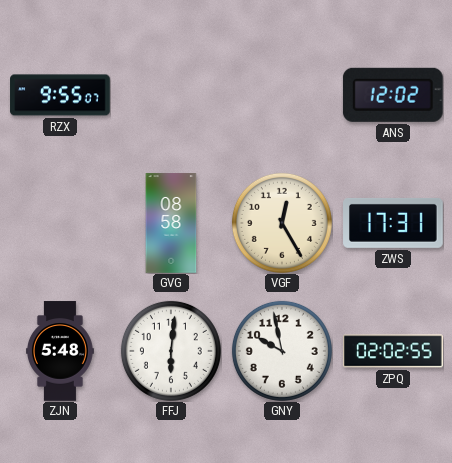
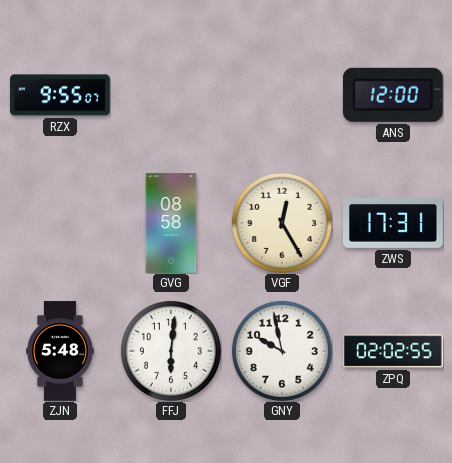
ANS: 12:02 -> 12:00 (393, 95)
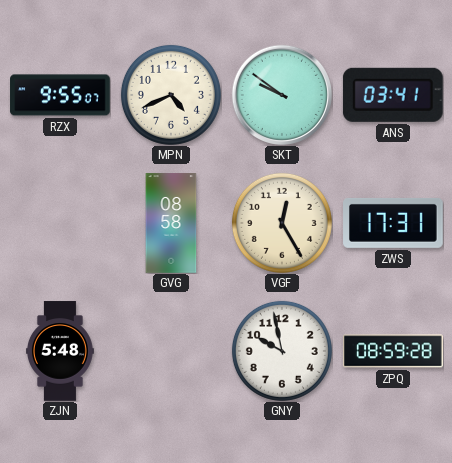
MPN: none -> 4:41 (171, 95)
SKT: none -> 9:51 (281, 94)
ANS: 12:00 -> 03:41 (393, 95)
FFJ: 6:01 -> none (171, 351)
ZPQ: 02:02 -> 08:59 (394, 351)
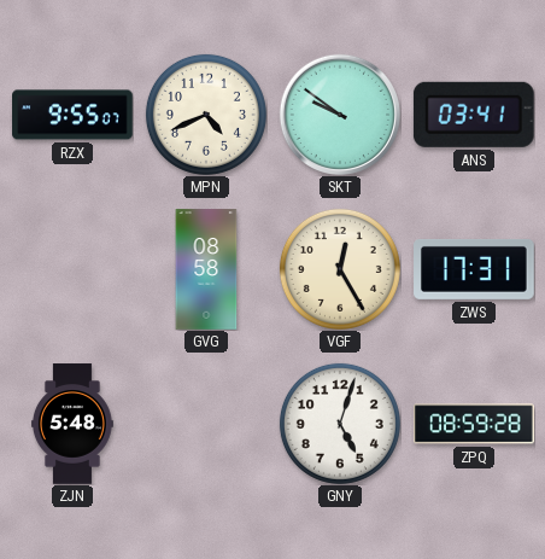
GNY: 9:58 -> 5:03 (340, 424)
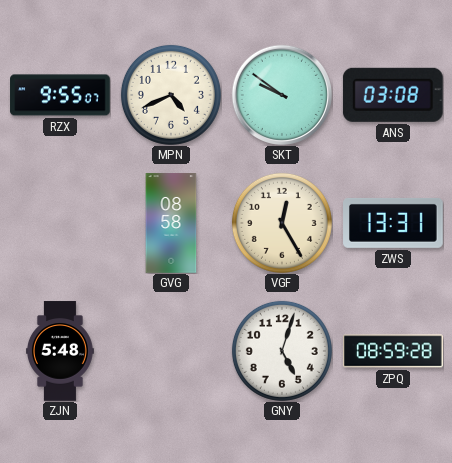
ANS: 03:41 -> 03:08 (393, 95)
ZWS: 17:31 -> 13:31 (393, 223)
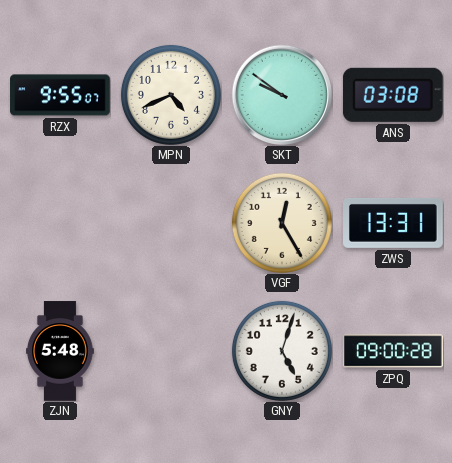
GVG: 08:58 -> none (171, 223)
ZPQ: 08:59 -> 09:00 (394, 351)
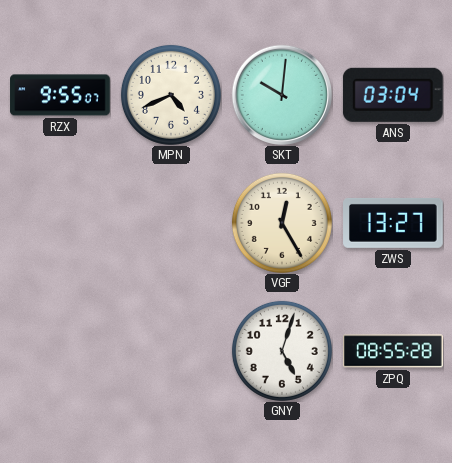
SKT: 9:51 -> 10:01 (281, 94)
ANS: 03:08 -> 03:04 (393, 95)
ZWS: 13:31 -> 13:27 (393, 223)
ZJN: 5:48 -> none (60, 351)
ZPQ: 09:00 -> 08:55 (394, 351)
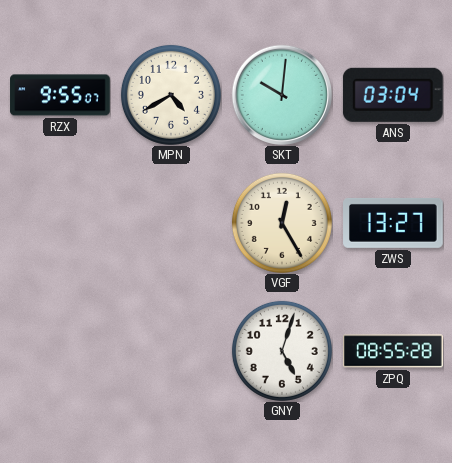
MPN: 4:41 -> 4:40 (171, 95)
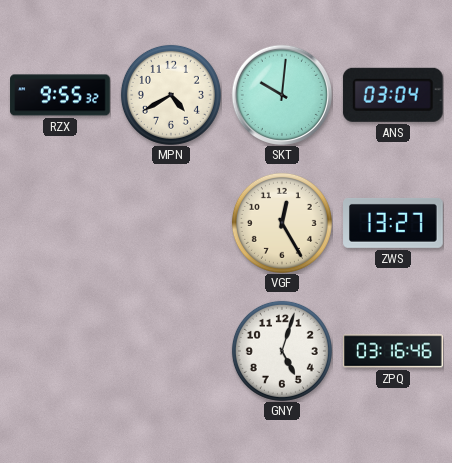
RZX: 9:55:07 -> 9:55:32 (60, 95)
ZPQ: 08:55 -> 03:16 (394, 351)
